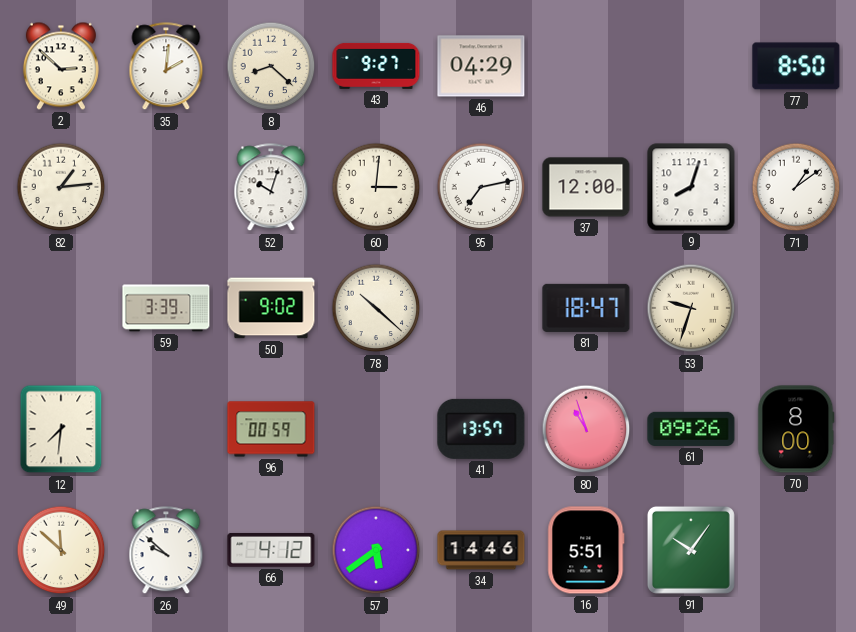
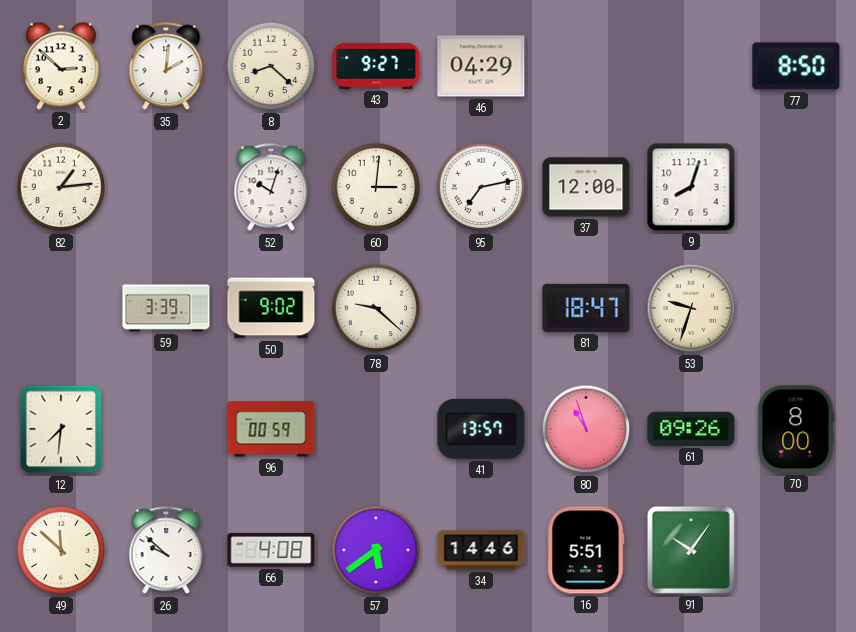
71: 1:09 -> none (796, 187)
78: 10:22 -> 9:22 (376, 308)
66: 4:12 -> 4:08 (271, 550)
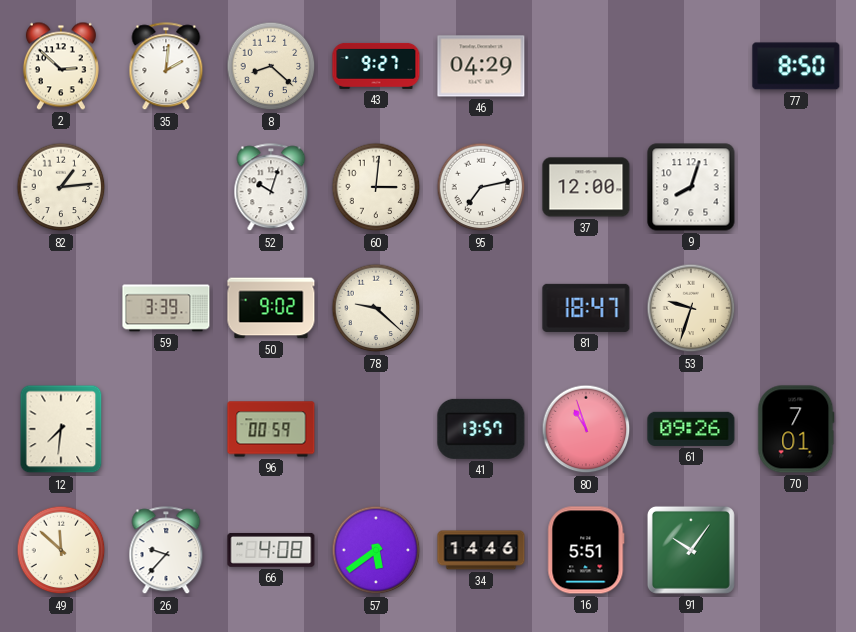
70: 8:00 -> 7:01 (796, 429)
26: 9:52 -> 9:37 (166, 551)
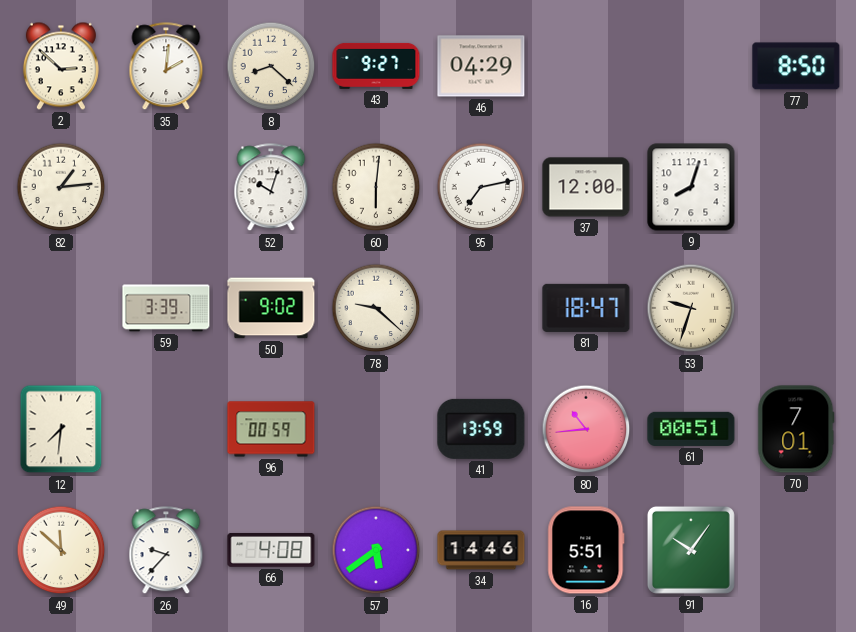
60: 3:01 -> 6:01 (376, 187)
41: 13:57 -> 13:59 (481, 429)
80: 10:57 -> 10:44 (586, 429)
61: 09:26 -> 00:51 (691, 429)
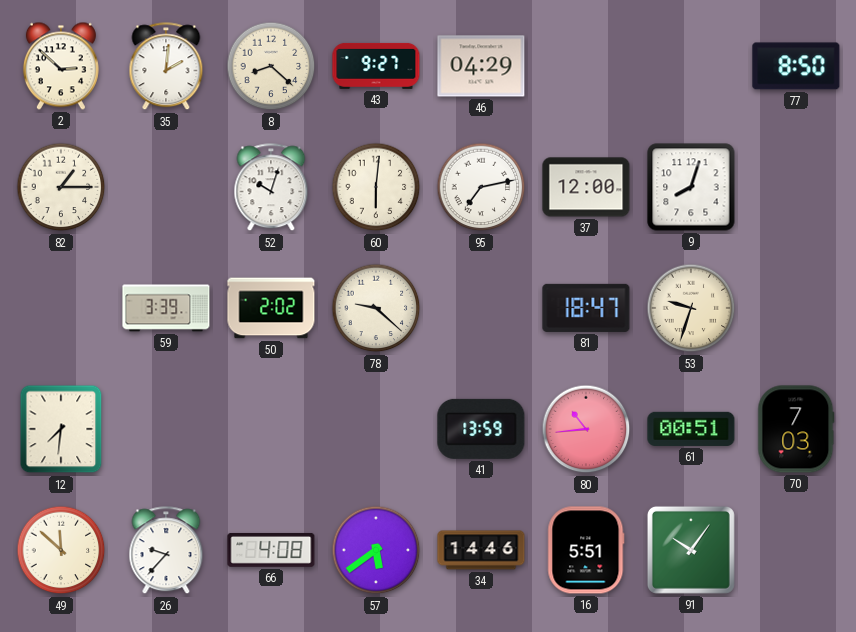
82: 1:14 -> 1:15 (61, 187)
50: 9:02 -> 2:02 (271, 308)
96: 00:59 -> none (271, 429)
70: 7:01 -> 7:03 (796, 429)
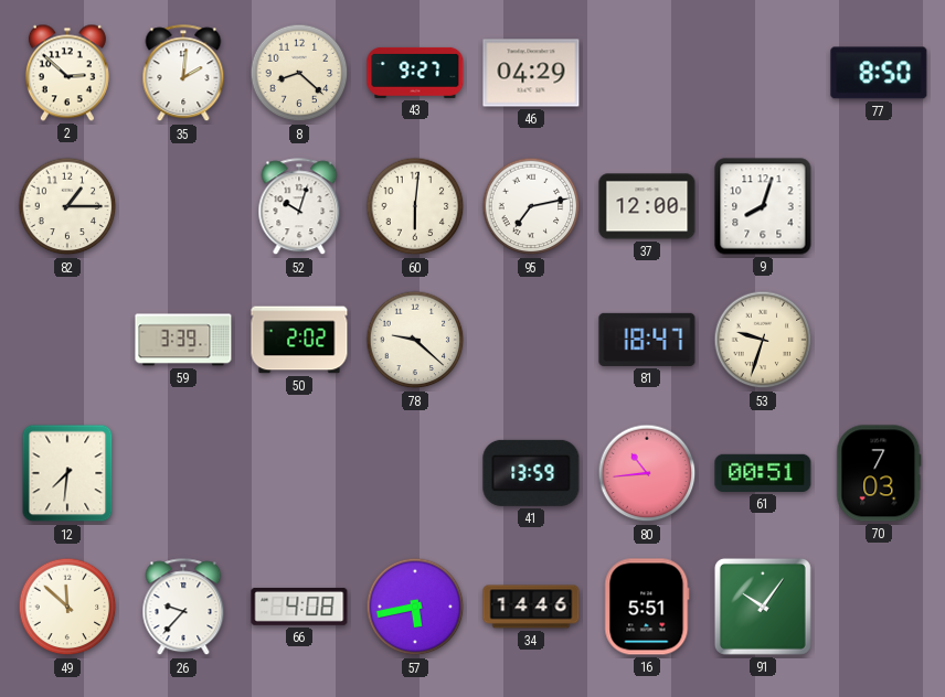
57: 5:39 -> 5:43 (415, 607)
